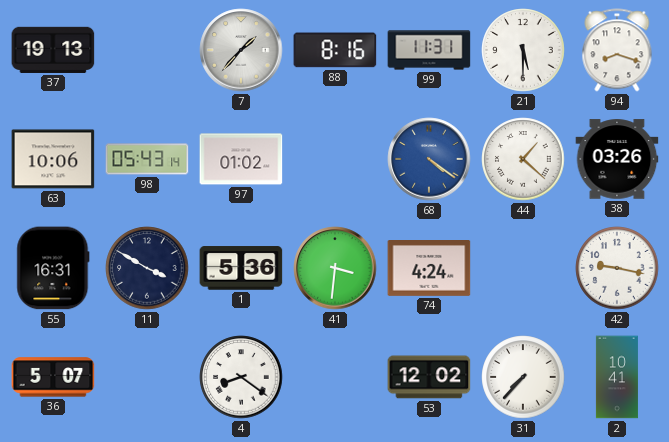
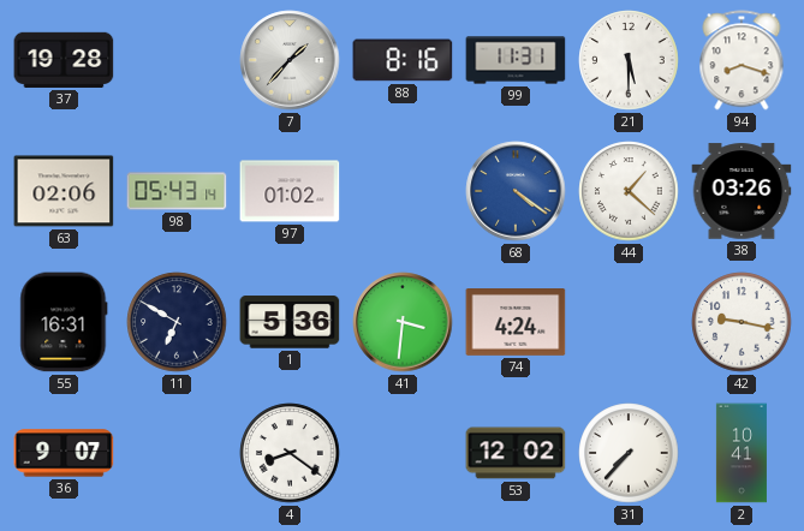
37: 19:13 -> 19:28 (64, 60)
63: 10:06 -> 02:06 (64, 191)
11: 3:50 -> 6:50 (177, 322)
36: 5:07 -> 9:07 (64, 453)
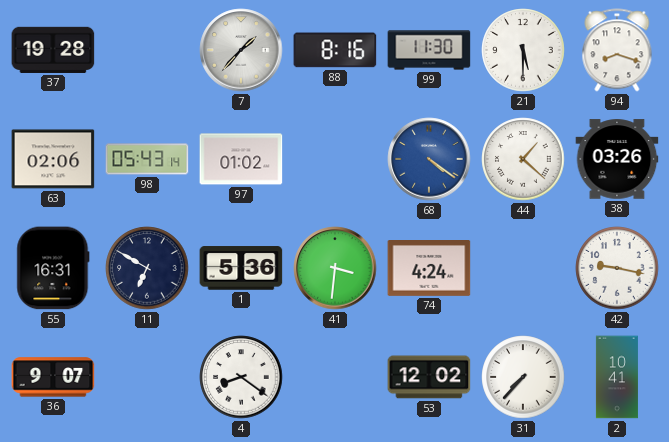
99: 11:31 -> 11:30 (429, 50)
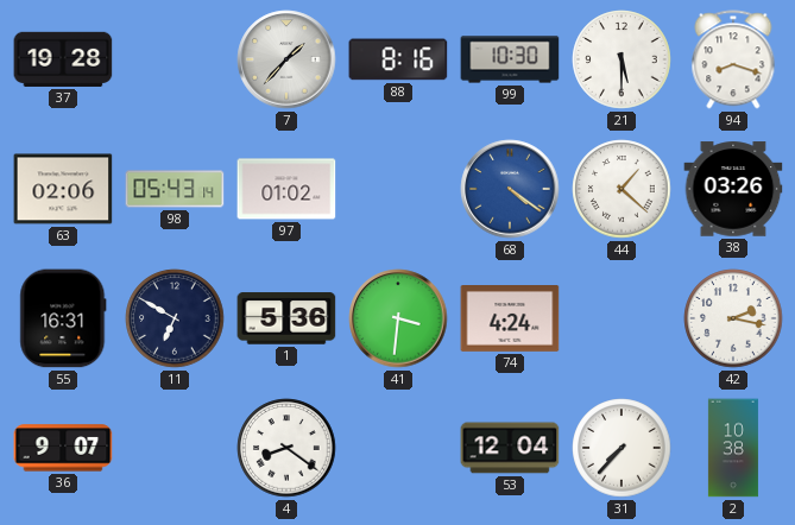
99: 11:30 -> 10:30 (510, 59)
42: 9:17 -> 2:17 (733, 318)
53: 12:02 -> 12:04 (510, 448)
2: 10:41 -> 10:38 (733, 448)
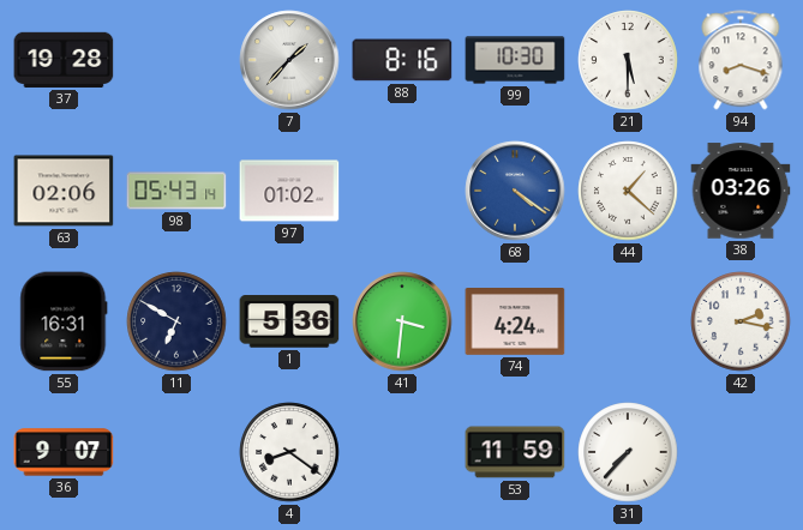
53: 12:04 -> 11:59 (515, 452)
2: 10:38 -> none (733, 448)
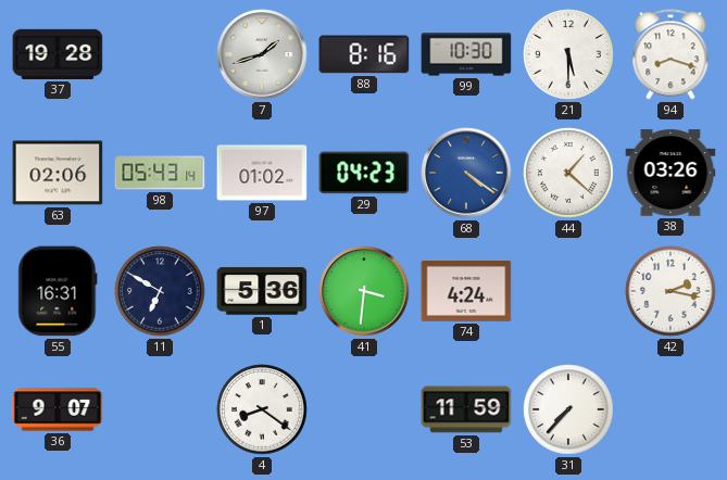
7: 1:37 -> 1:42 (262, 54)
29: none -> 04:23 (364, 173)
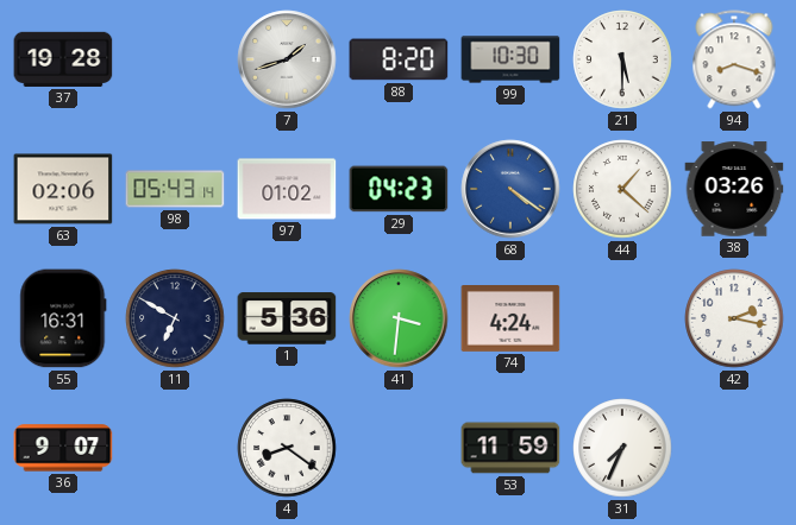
88: 8:16 -> 8:20 (399, 59)
31: 7:37 -> 7:34 (622, 448)
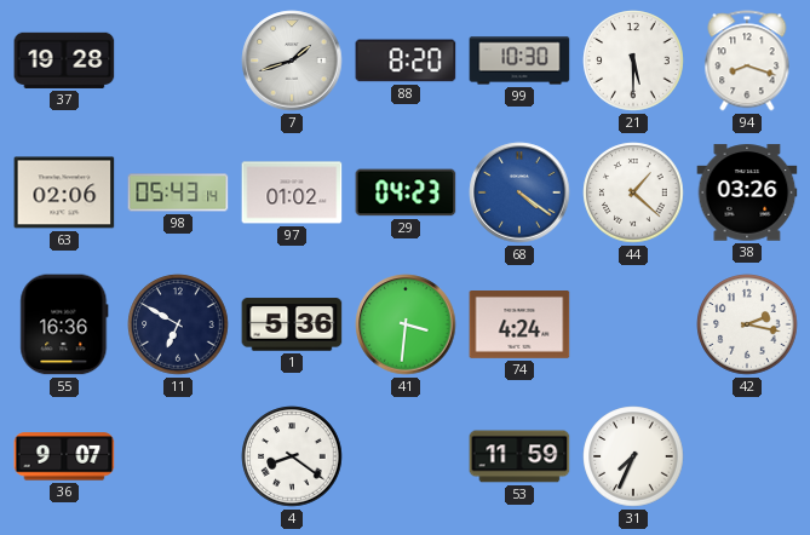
55: 16:31 -> 16:36 (64, 324)
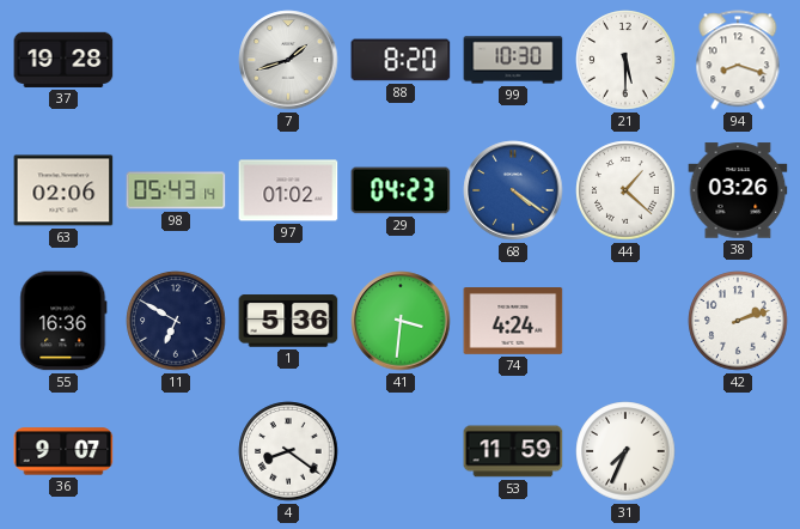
42: 2:17 -> 2:12 (738, 321)
